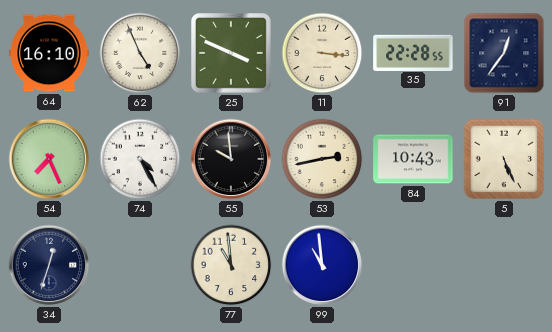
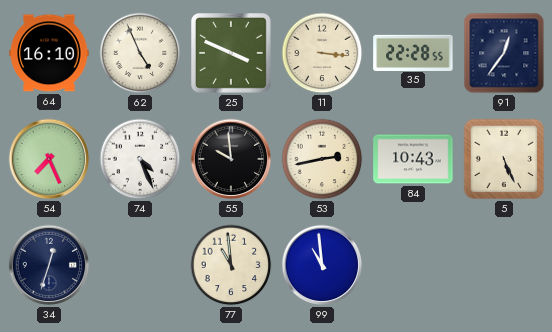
74: 4:25 -> 4:26 (140, 159)
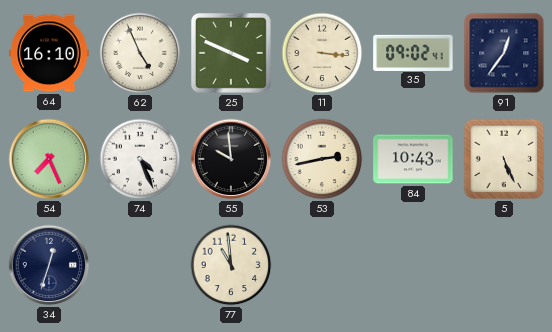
35: 22:28 -> 09:02 (413, 52)
99: 10:59 -> none (322, 265)
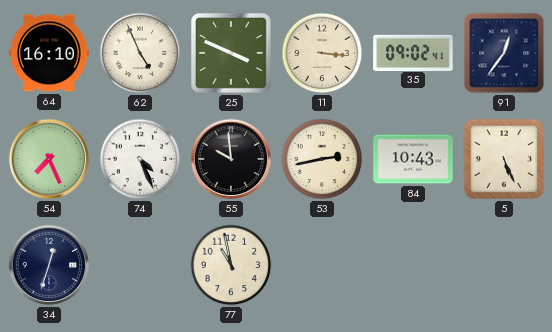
77: 10:59 -> 10:58 (231, 265)
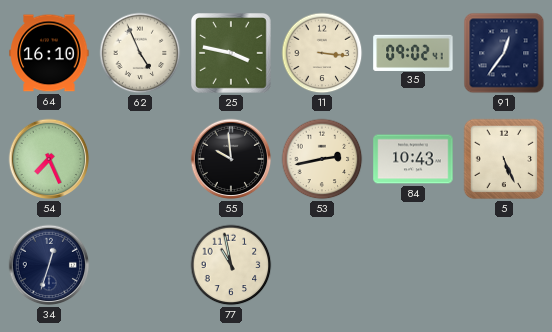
25: 3:49 -> 3:47 (232, 54)
74: 4:26 -> none (140, 159)
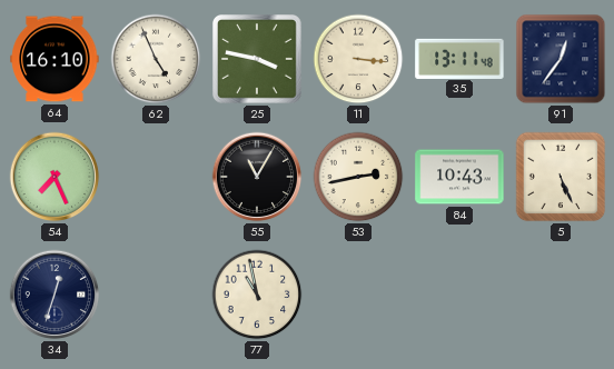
35: 09:02 -> 13:11 (459, 58)
55: 9:59 -> 11:05 (257, 177)
